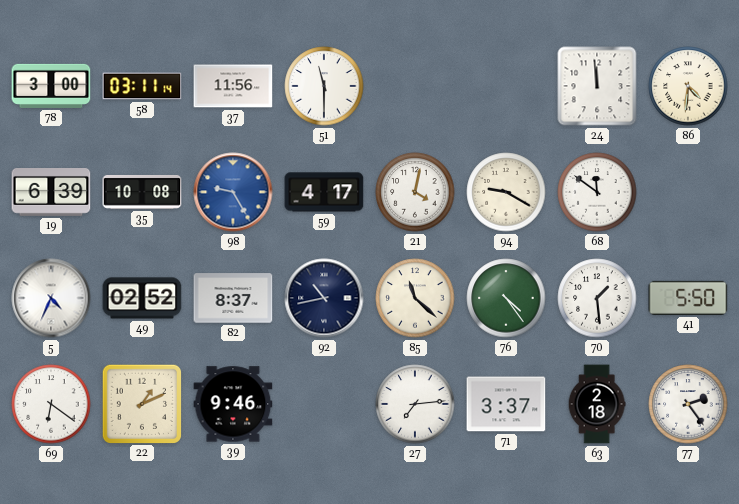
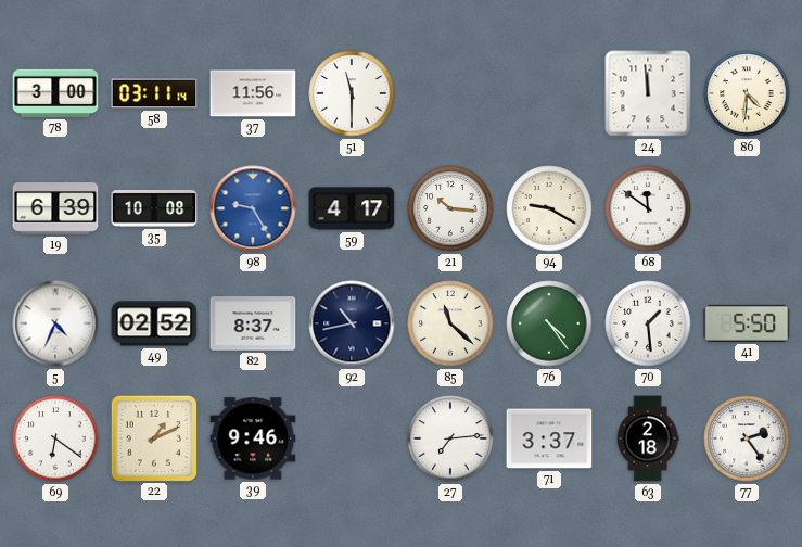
21: 4:02 -> 10:16 (450, 208)
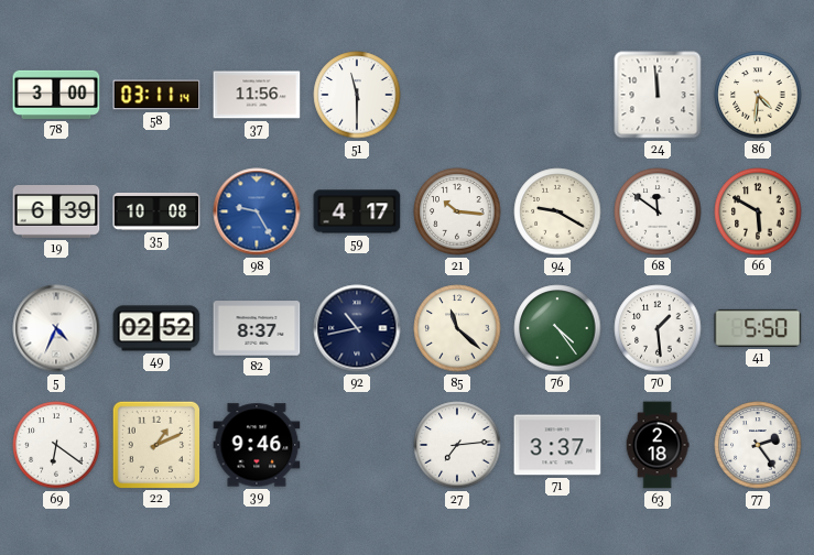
66: none -> 5:50 (758, 211)
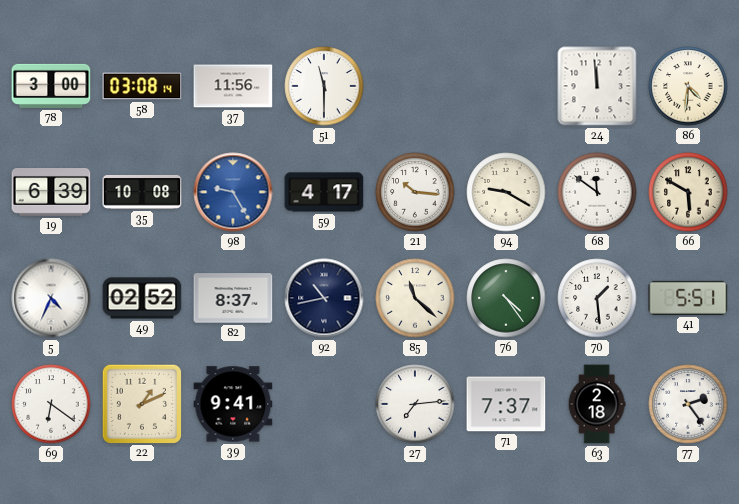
58: 03:11 -> 03:08 (142, 86)
41: 5:50 -> 5:51 (688, 298)
39: 9:46 -> 9:41 (233, 404)
71: 3:37 -> 7:37 (506, 404)
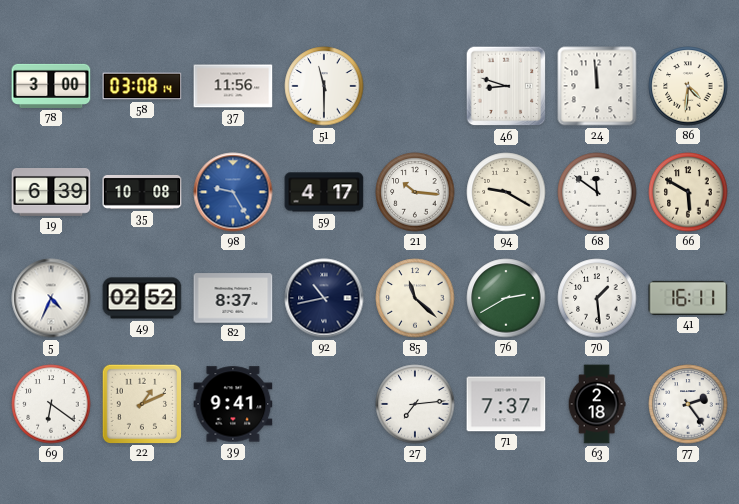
46: none -> 8:48 (506, 86)
76: 4:24 -> 2:40 (506, 298)
41: 5:51 -> 16:11 (688, 298)
